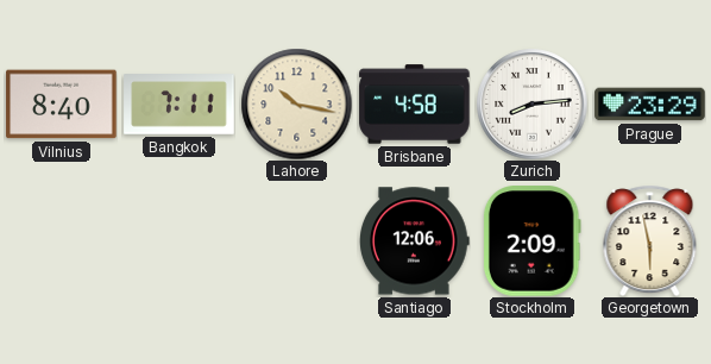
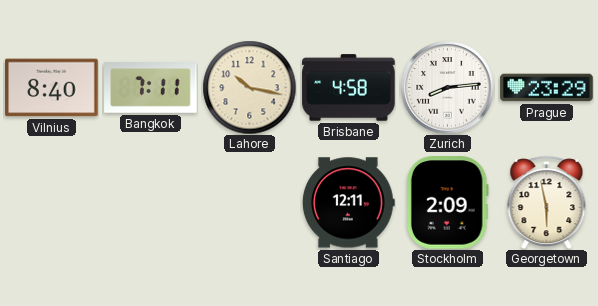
Santiago: 12:06 -> 12:11 (348, 203)
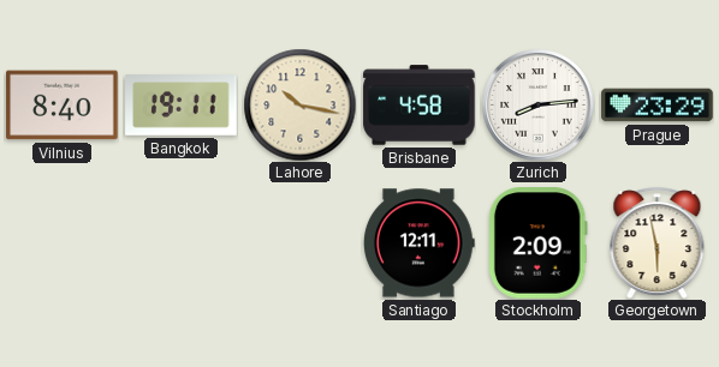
Bangkok: 7:11 -> 19:11 (182, 106)
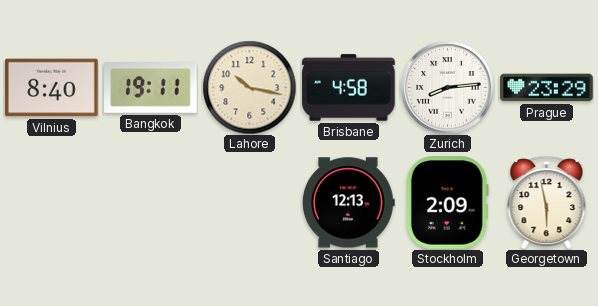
Santiago: 12:11 -> 12:13 (348, 203)
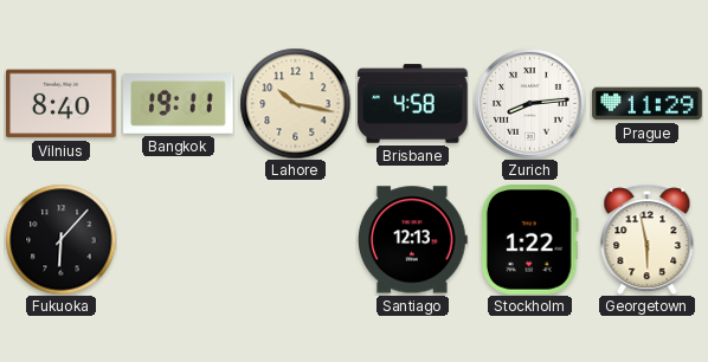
Prague: 23:29 -> 11:29 (648, 104)
Fukuoka: none -> 6:07 (60, 239)
Stockholm: 2:09 -> 1:22 (529, 240)
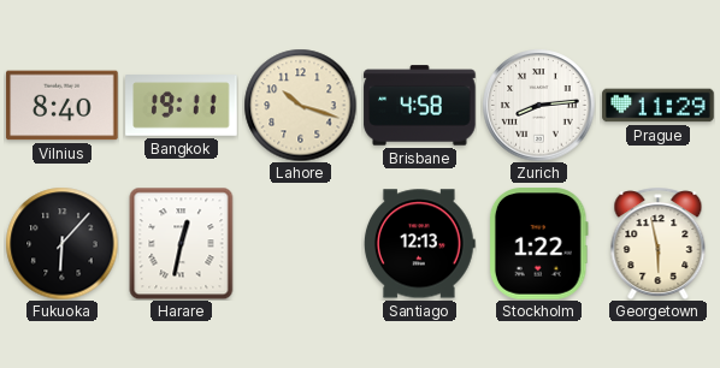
Lahore: 10:17 -> 10:18 (300, 105)
Harare: none -> 12:32 (182, 243)
